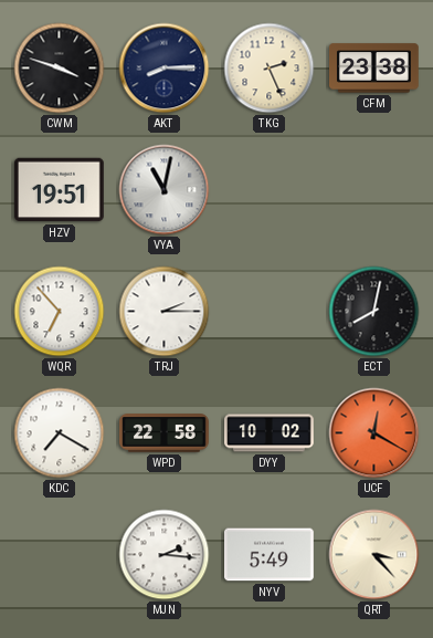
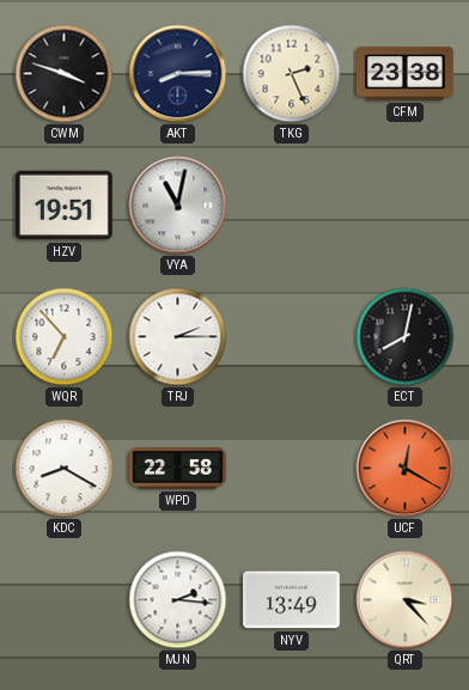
KDC: 7:20 -> 8:20 (65, 469)
DYY: 10:02 -> none (270, 433)
NYV: 5:49 -> 13:49 (292, 600)
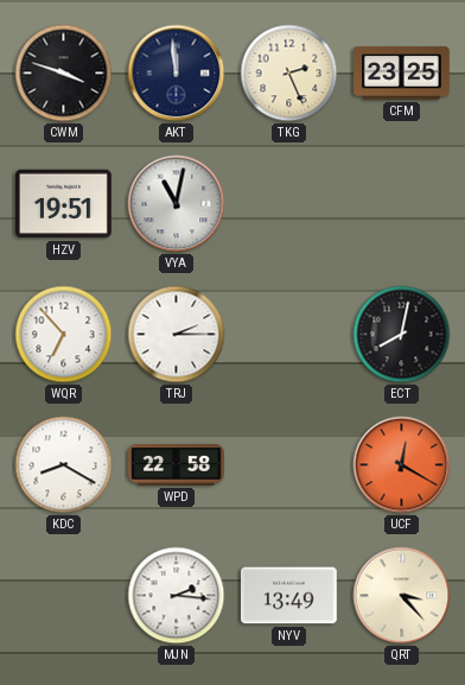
AKT: 8:15 -> 11:59 (177, 74)
CFM: 23:38 -> 23:25 (402, 74)
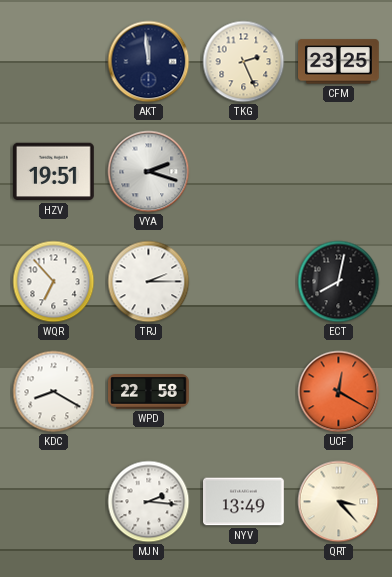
CWM: 3:48 -> none (64, 74)
VYA: 11:02 -> 2:18 (149, 172)
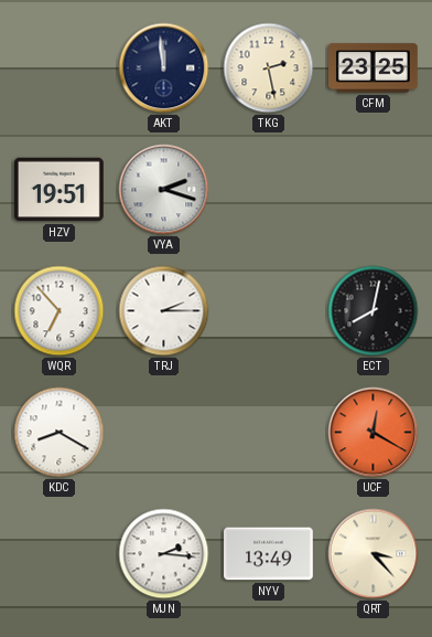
TKG: 2:26 -> 2:28 (269, 68)
WPD: 22:58 -> none (149, 392)
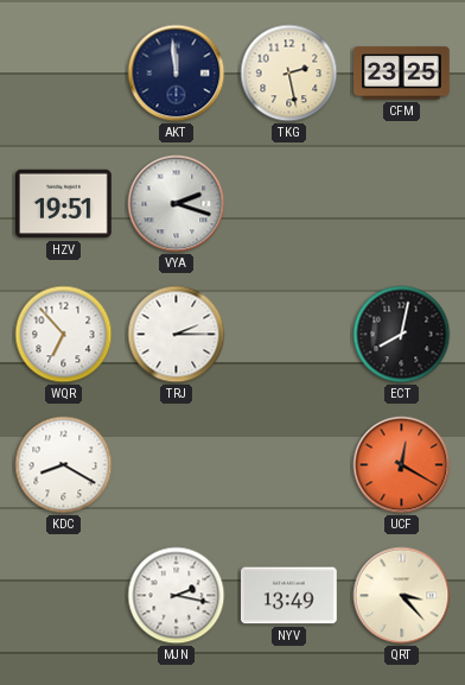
MJN: 2:16 -> 2:17 (177, 596)
